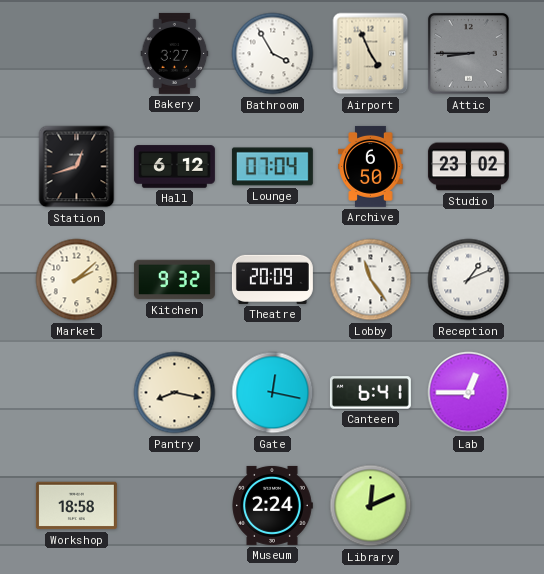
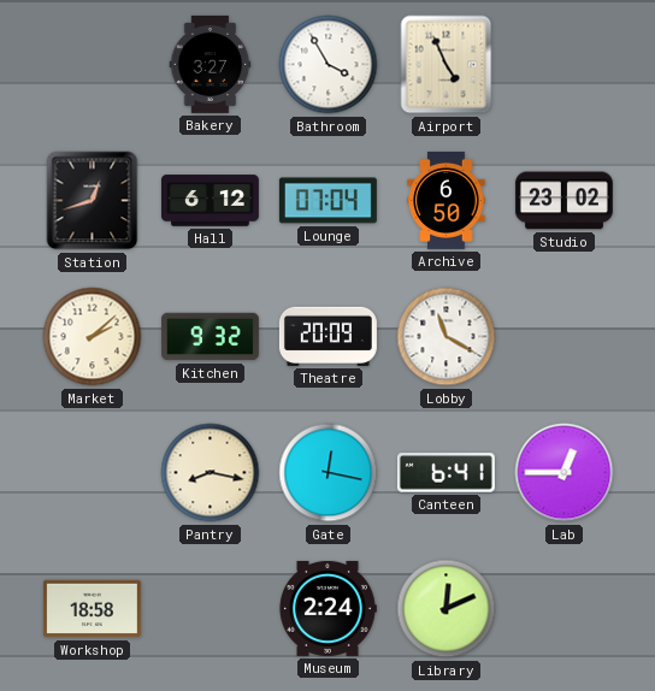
Attic: 8:45 -> none (468, 53)
Lobby: 11:24 -> 11:20 (447, 337)
Reception: 1:11 -> none (469, 280)
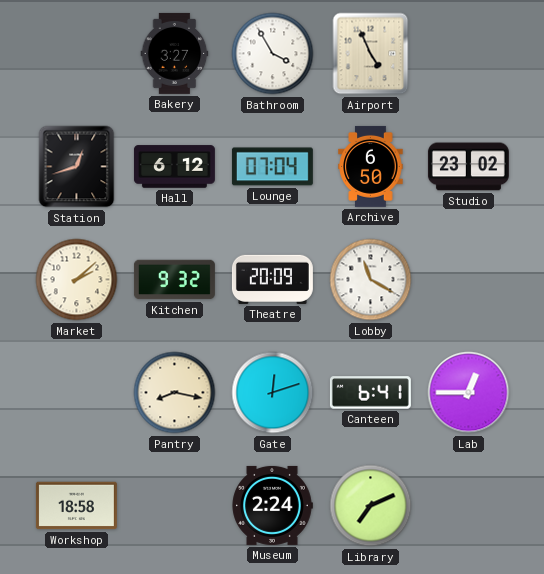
Gate: 12:17 -> 12:12 (273, 393)
Library: 12:11 -> 7:11 (371, 506)
